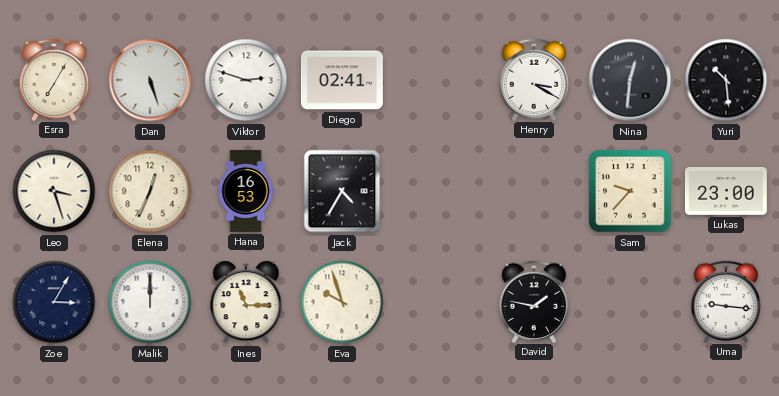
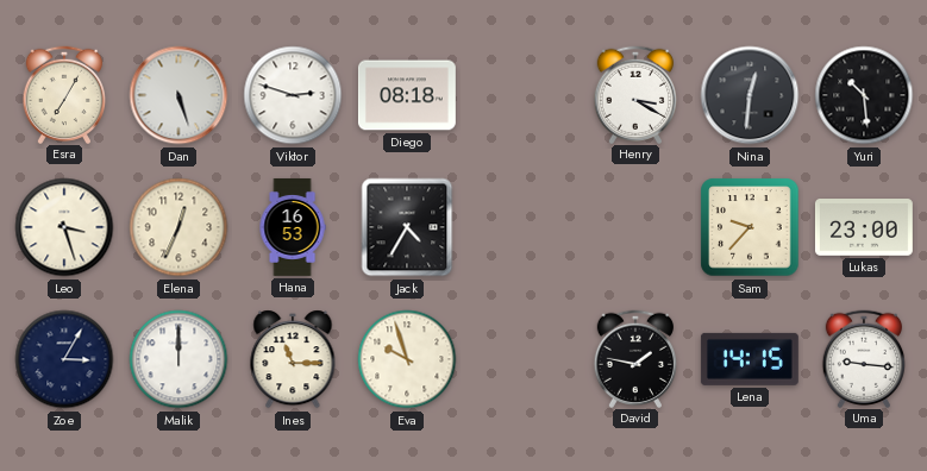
Diego: 02:41 -> 08:18 (407, 95)
Lena: none -> 14:15 (750, 359)
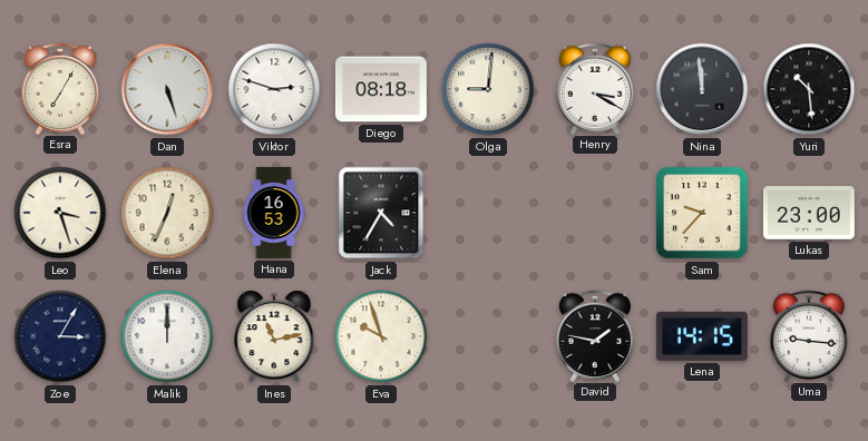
Olga: none -> 9:01 (488, 89)
Nina: 12:31 -> 11:59 (702, 89)
Ines: 11:15 -> 11:13 (274, 336)
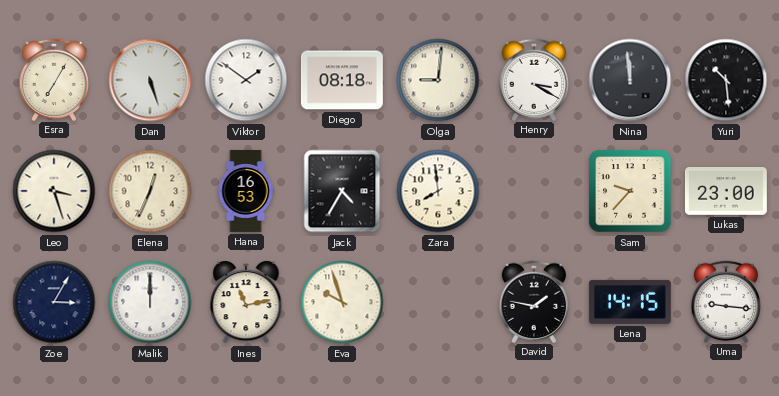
Viktor: 2:48 -> 1:51 (246, 80)
Zara: none -> 7:59 (438, 191)
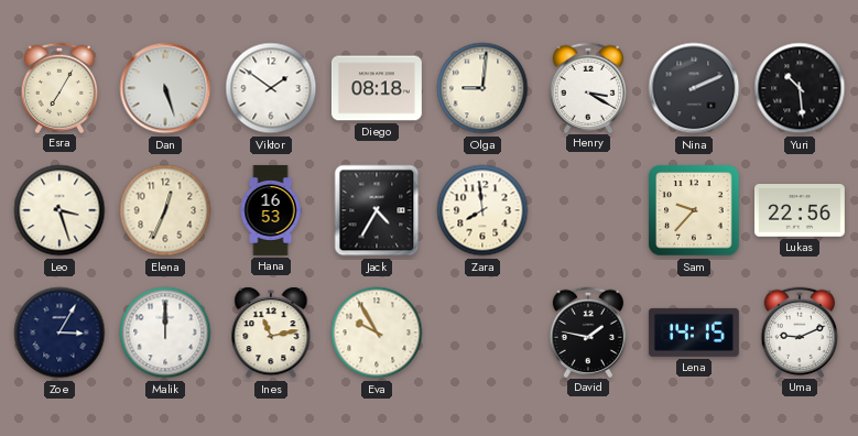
Nina: 11:59 -> 2:11 (694, 88)
Lukas: 23:00 -> 22:56 (800, 211)
Eva: 9:57 -> 9:55 (377, 333)
Uma: 9:16 -> 9:11 (799, 331)
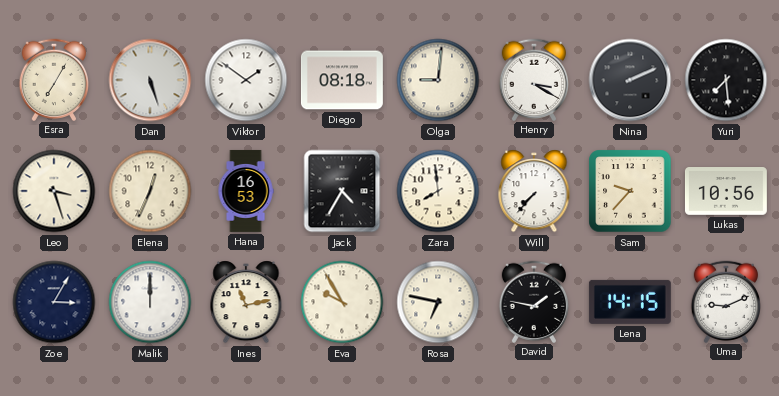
Yuri: 10:29 -> 7:29 (726, 80)
Will: none -> 7:37 (534, 191)
Lukas: 22:56 -> 10:56 (726, 192)
Rosa: none -> 6:47 (438, 302)
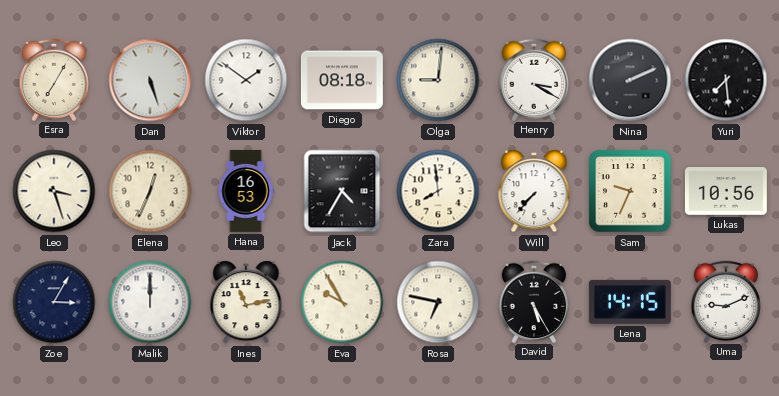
Sam: 9:37 -> 9:34 (630, 191)
David: 1:47 -> 5:25 (533, 301)
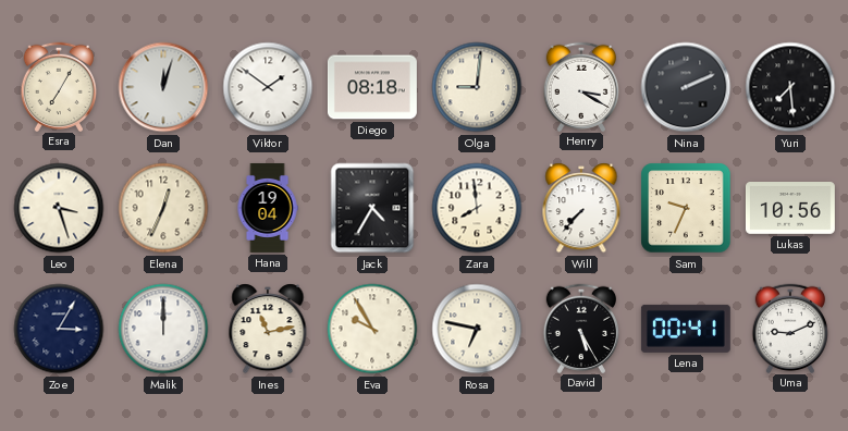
Dan: 5:27 -> 12:03 (163, 87)
Hana: 16:53 -> 19:04 (268, 208)
Lena: 14:15 -> 00:41 (686, 329)
